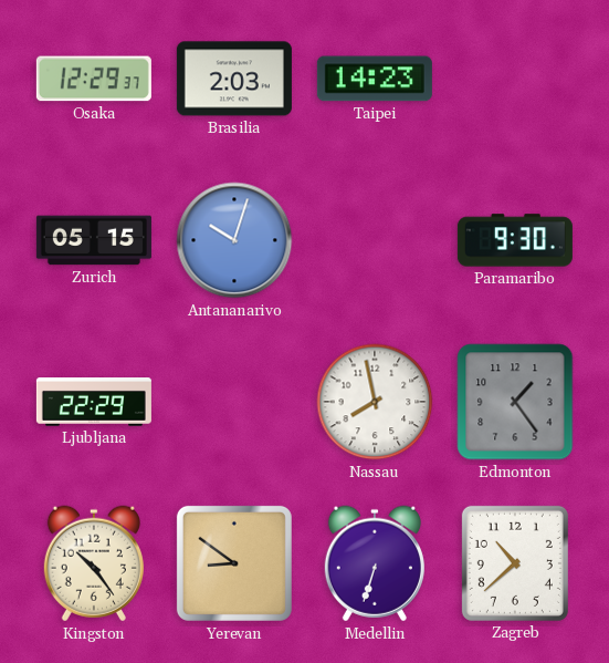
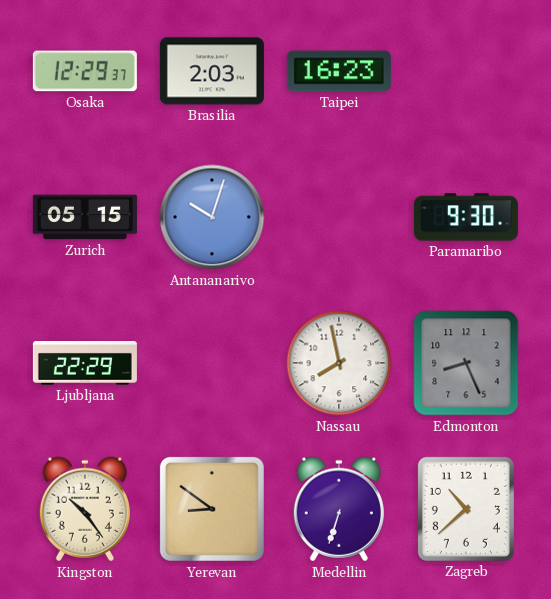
Taipei: 14:23 -> 16:23 (339, 71)
Edmonton: 1:24 -> 8:26 (466, 363)
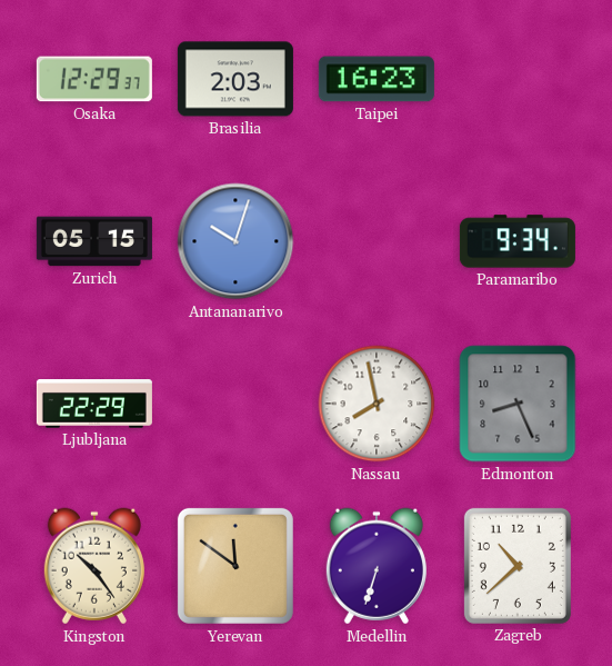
Paramaribo: 9:30 -> 9:34 (518, 241)
Yerevan: 8:51 -> 11:51 (235, 566)
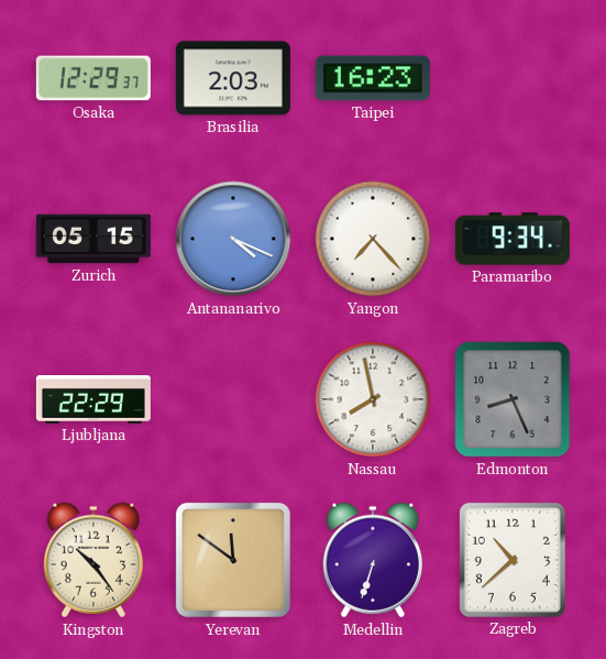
Antananarivo: 10:03 -> 4:19 (233, 239)
Yangon: none -> 7:23 (373, 239)
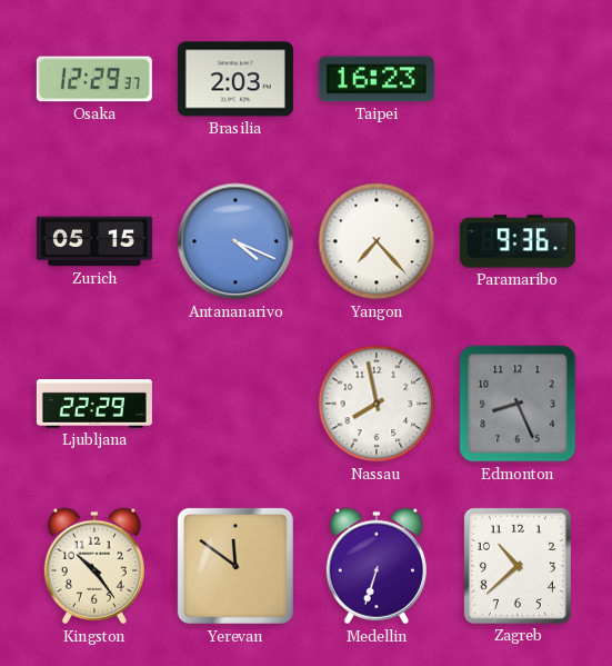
Paramaribo: 9:34 -> 9:36 (518, 241)
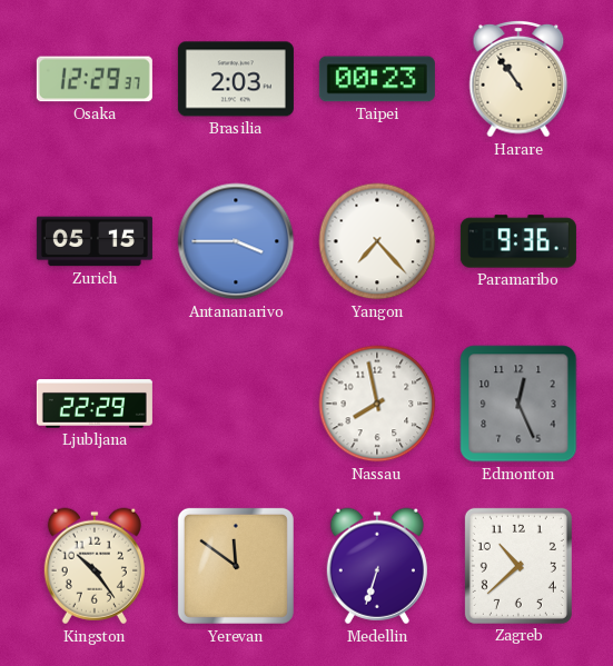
Taipei: 16:23 -> 00:23 (377, 79)
Harare: none -> 10:54 (518, 79)
Antananarivo: 4:19 -> 3:45 (236, 241)
Edmonton: 8:26 -> 12:26 (518, 404)
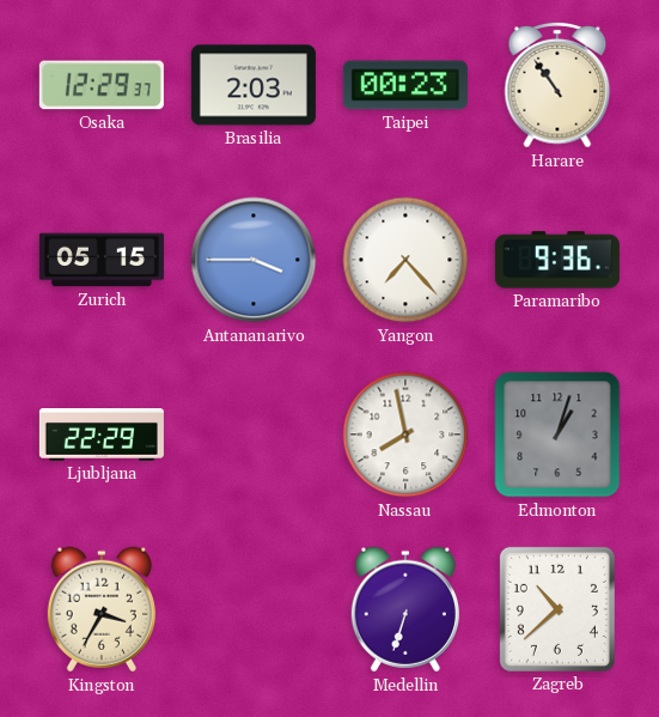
Edmonton: 12:26 -> 1:03 (557, 435)
Kingston: 10:24 -> 3:35 (102, 609)
Yerevan: 11:51 -> none (236, 566)
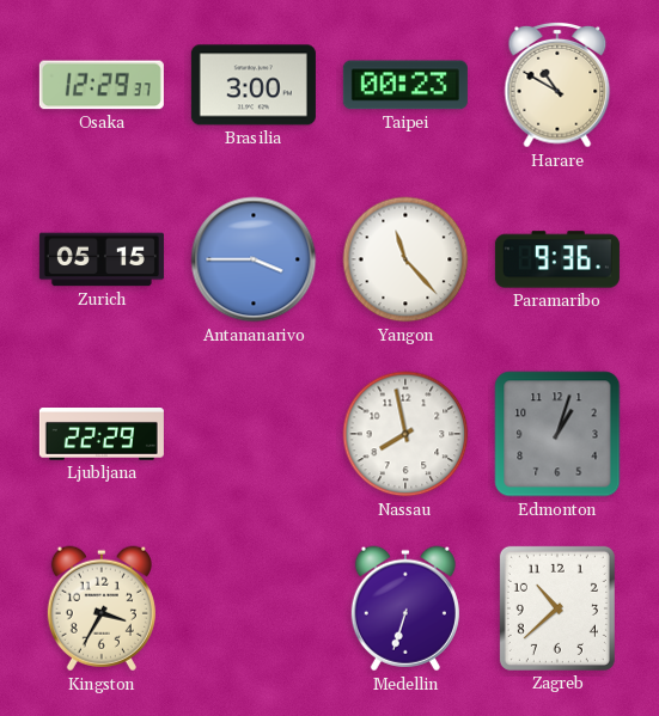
Brasilia: 2:03 -> 3:00 (254, 85)
Harare: 10:54 -> 10:50 (557, 85)
Yangon: 7:23 -> 11:23 (405, 259)
